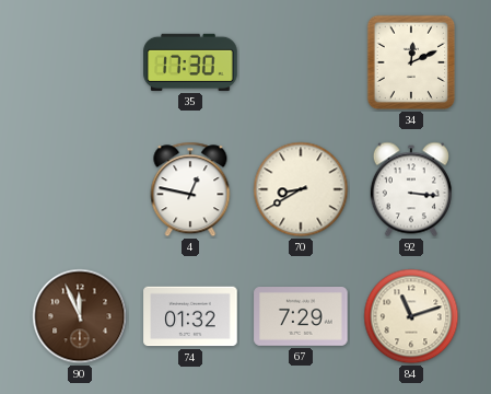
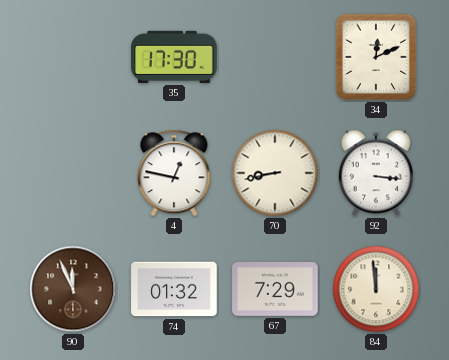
70: 8:40 -> 8:43 (275, 173)
84: 11:12 -> 11:59 (376, 289)
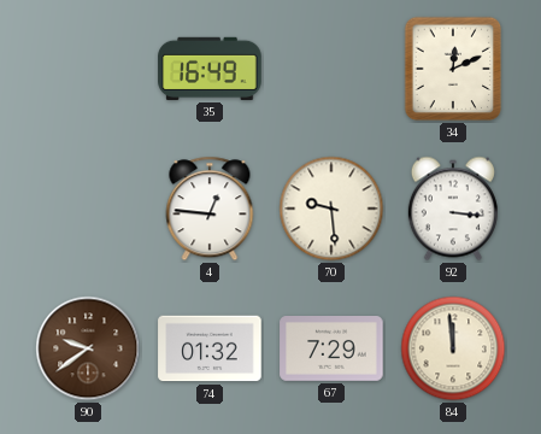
35: 17:30 -> 16:49 (210, 69)
4: 12:47 -> 12:46 (210, 209)
70: 8:43 -> 9:29 (331, 209)
90: 11:56 -> 9:39 (88, 348)
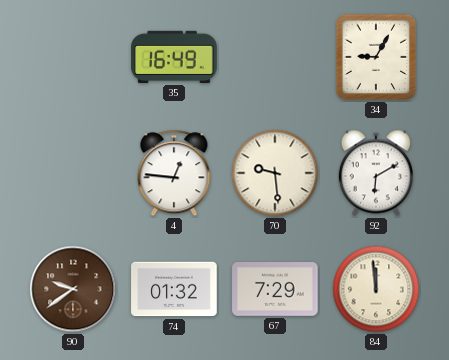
34: 12:11 -> 9:05 (376, 57)
92: 3:16 -> 6:10 (376, 173)
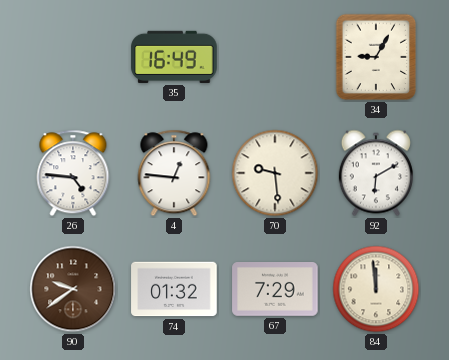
26: none -> 4:46 (73, 173)
